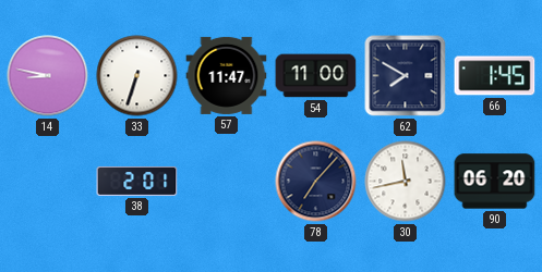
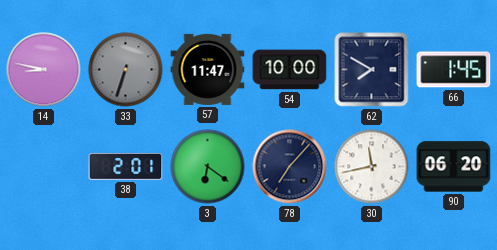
33 dial: white -> grey (126, 70)
54: 11:00 -> 10:00 (290, 70)
3: none -> 6:21 (208, 167)
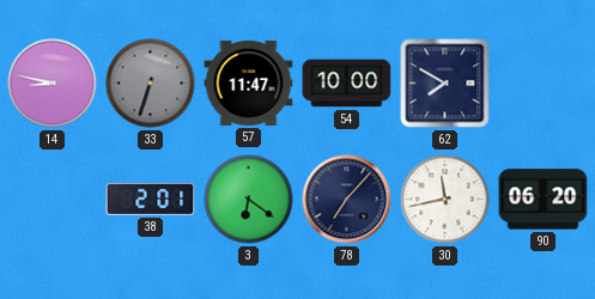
66: 1:45 -> none (454, 70)
